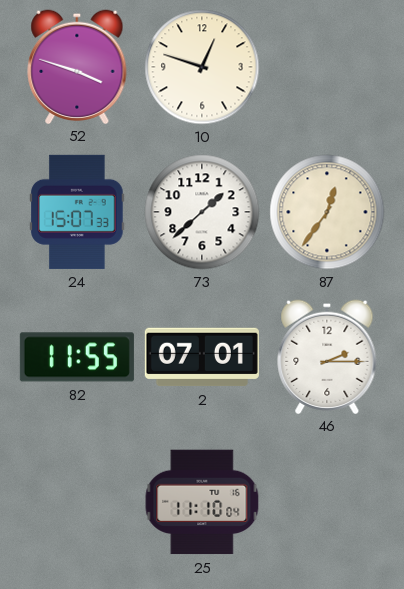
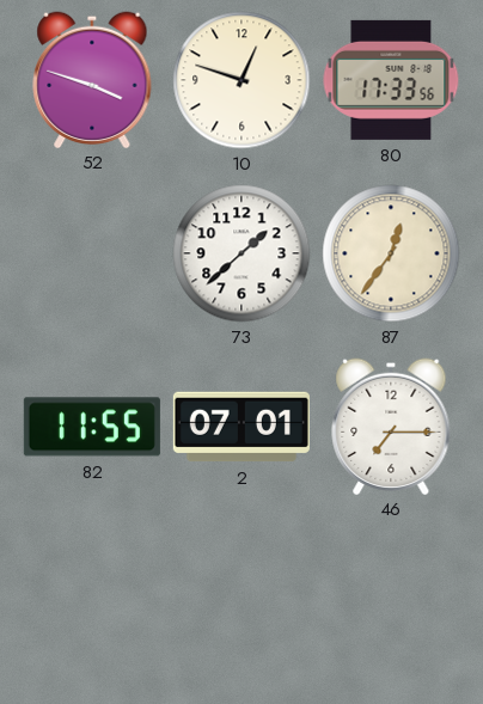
80: none -> 17:33 (391, 80)
24: 15:07 -> none (77, 212)
46: 2:15 -> 7:15 (391, 426)
25: 11:10 -> none (202, 502)
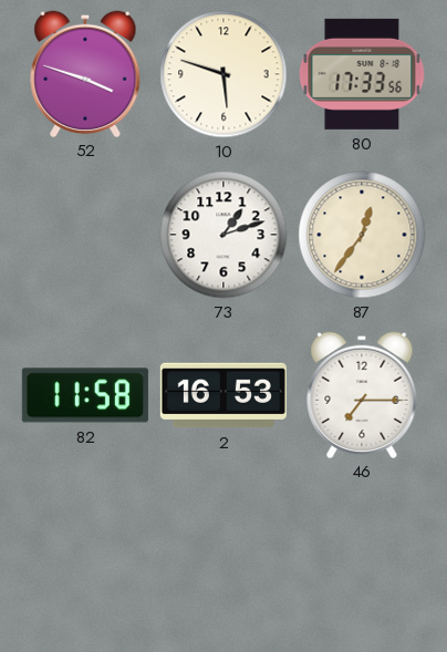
10: 12:48 -> 5:48 (224, 74)
73: 1:38 -> 1:12 (224, 235)
82: 11:55 -> 11:58 (85, 395)
2: 07:01 -> 16:53 (224, 395)
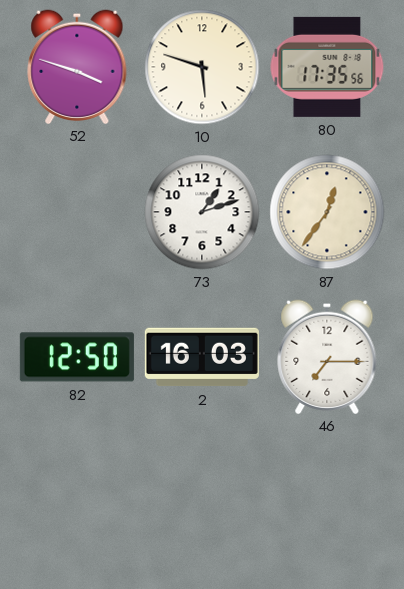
80: 17:33 -> 17:35 (327, 67)
82: 11:58 -> 12:50 (77, 357)
2: 16:53 -> 16:03 (202, 357)
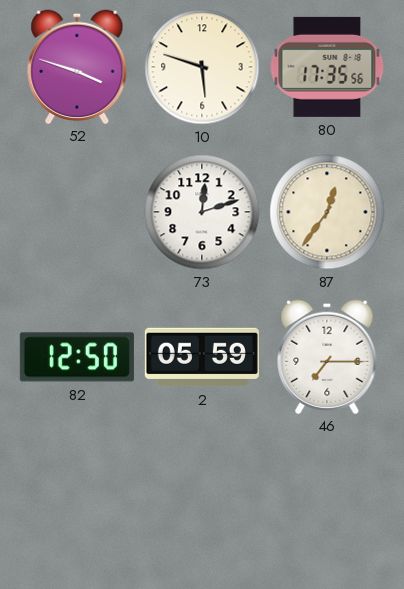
73: 1:12 -> 12:12 (202, 212)
2: 16:03 -> 05:59 (202, 357)
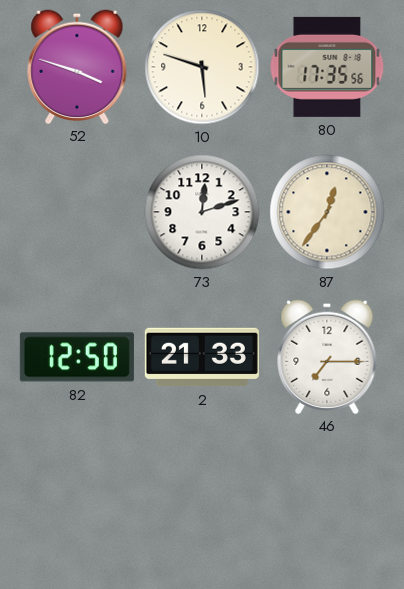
2: 05:59 -> 21:33 (202, 357)
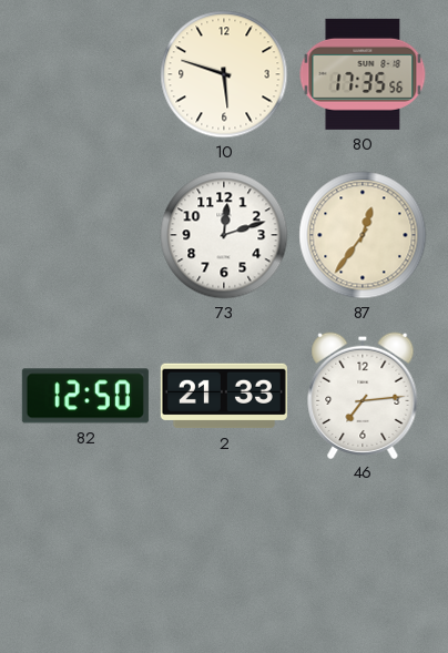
52: 3:48 -> none (77, 66)
46: 7:15 -> 7:14 (363, 395)
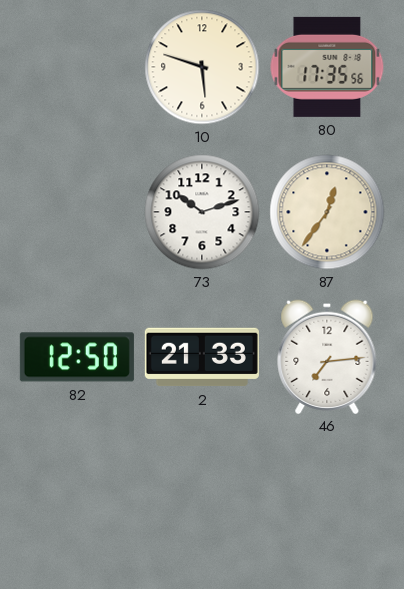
73: 12:12 -> 10:12 (202, 212)
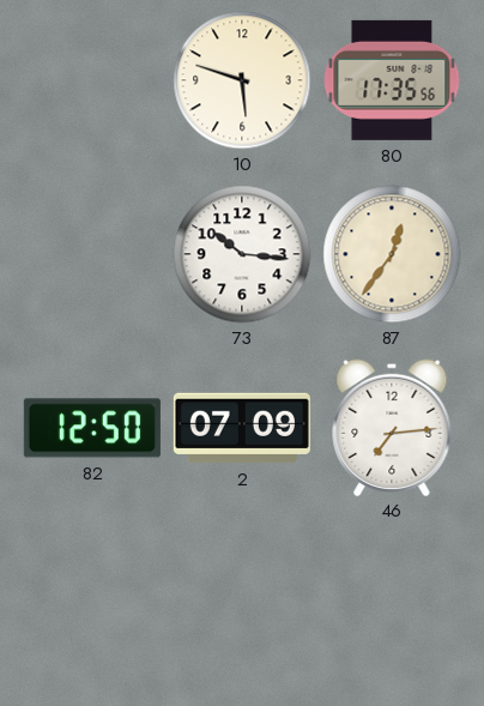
73: 10:12 -> 10:16 (242, 254)
2: 21:33 -> 07:09 (242, 428)
